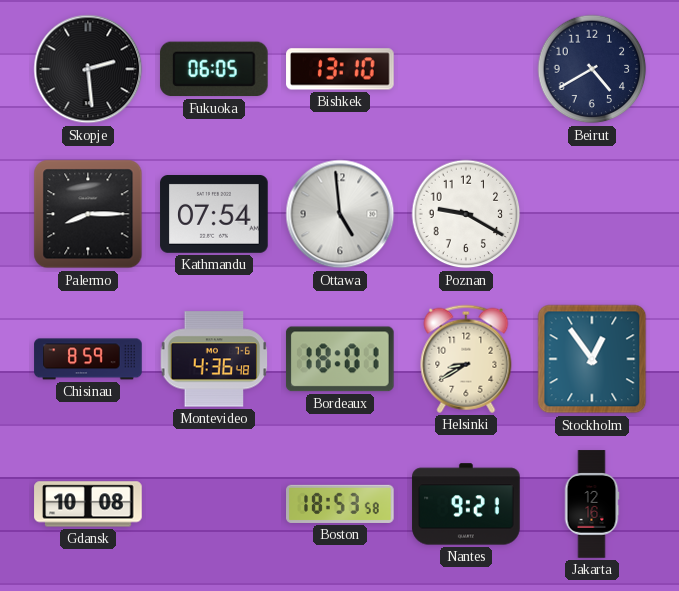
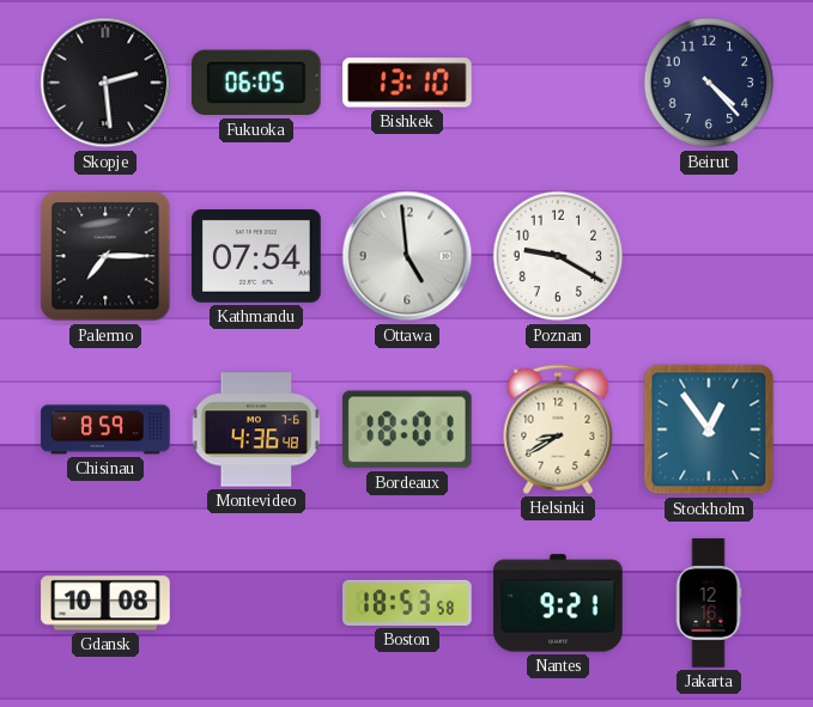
Beirut: 4:40 -> 4:23 (709, 83)
Palermo: 8:15 -> 7:15 (105, 256)
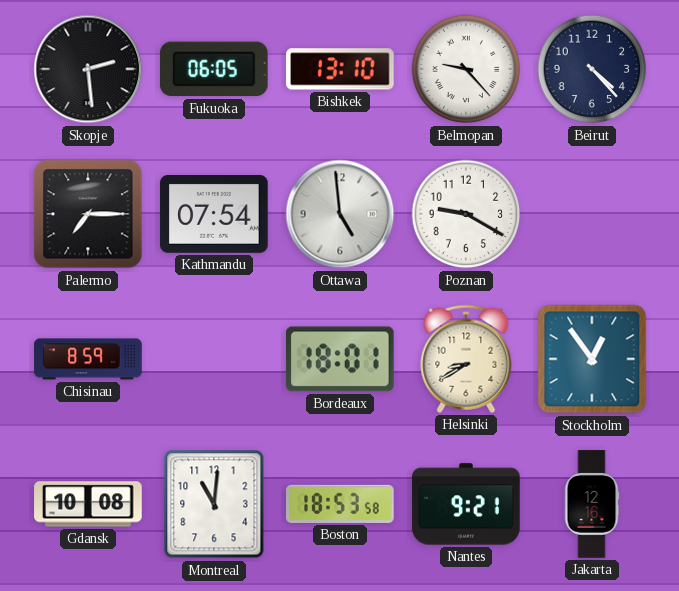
Belmopan: none -> 9:23 (466, 69)
Montevideo: 4:36 -> none (256, 429)
Montreal: none -> 11:01 (214, 504)
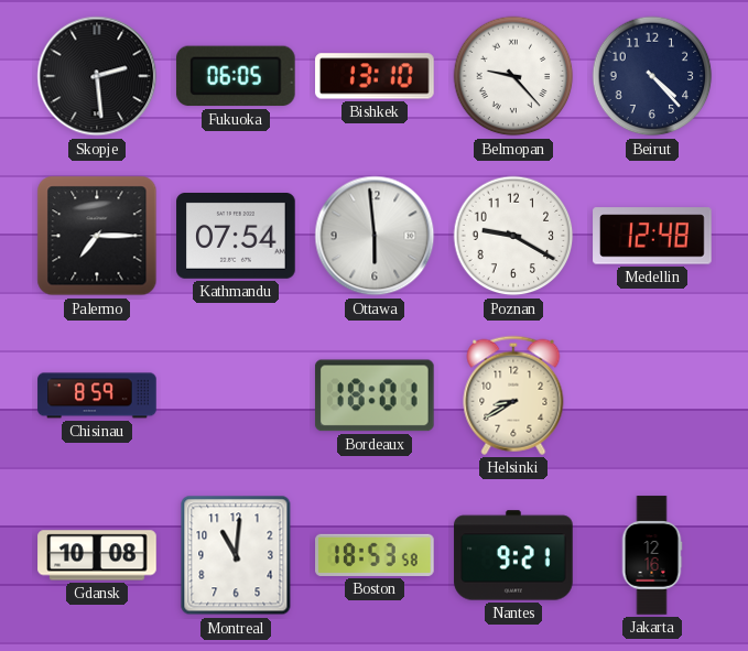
Ottawa: 4:59 -> 5:59 (375, 236)
Medellin: none -> 12:48 (652, 236)
Stockholm: 12:54 -> none (592, 359)
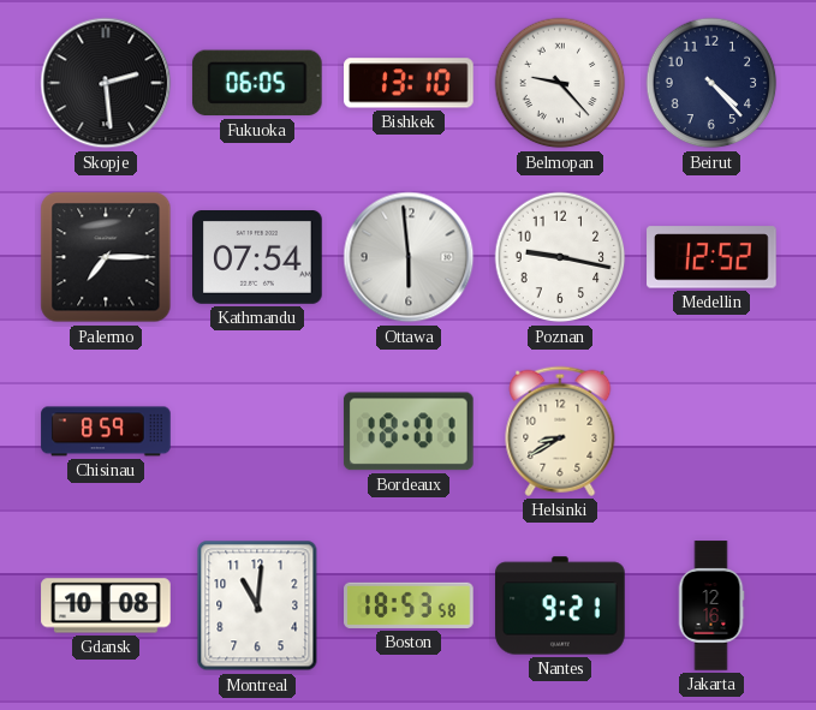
Poznan: 9:20 -> 9:17 (560, 257)
Medellin: 12:48 -> 12:52 (711, 257)
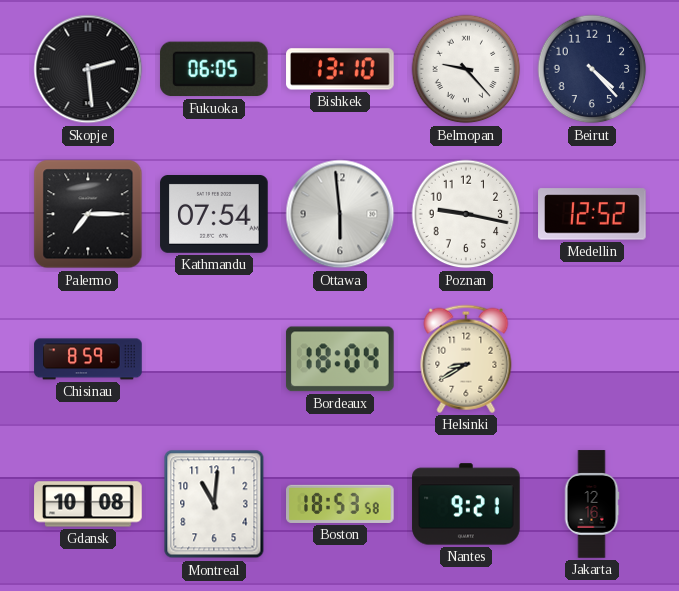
Bordeaux: 18:01 -> 18:04 (340, 359)
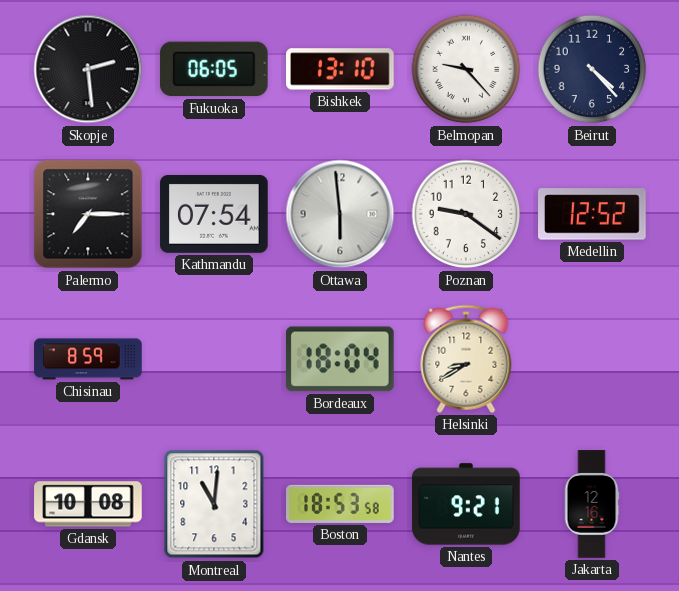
Poznan: 9:17 -> 9:21 (466, 214)
